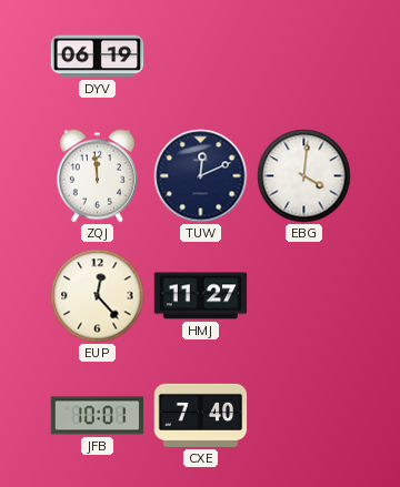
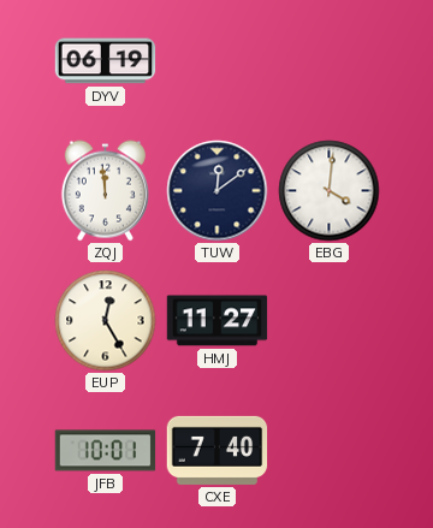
TUW: 12:11 -> 12:09 (218, 191)
EUP: 12:23 -> 12:25 (106, 321)
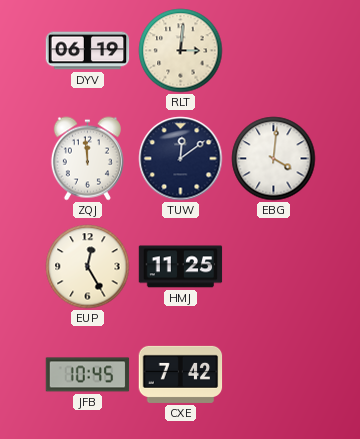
RLT: none -> 3:01 (181, 51)
HMJ: 11:27 -> 11:25 (181, 267)
JFB: 10:01 -> 10:45 (88, 375)
CXE: 7:40 -> 7:42 (181, 374)
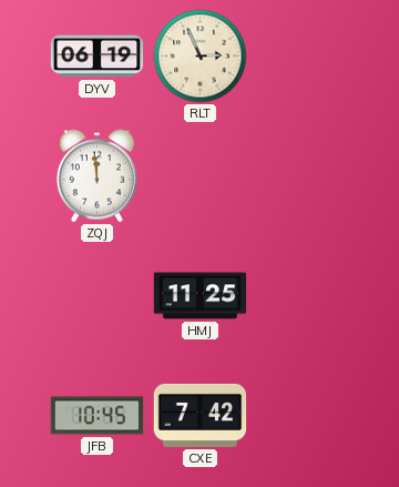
RLT: 3:01 -> 2:56 (201, 57)
TUW: 12:09 -> none (181, 159)
EBG: 4:01 -> none (274, 159)
EUP: 12:25 -> none (88, 267)
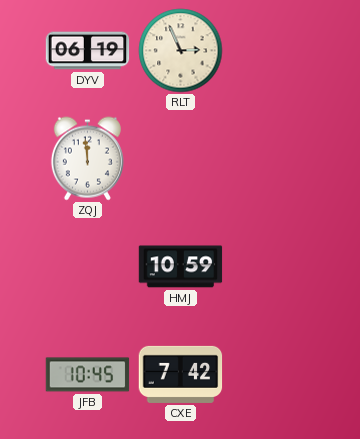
HMJ: 11:25 -> 10:59 (181, 267)
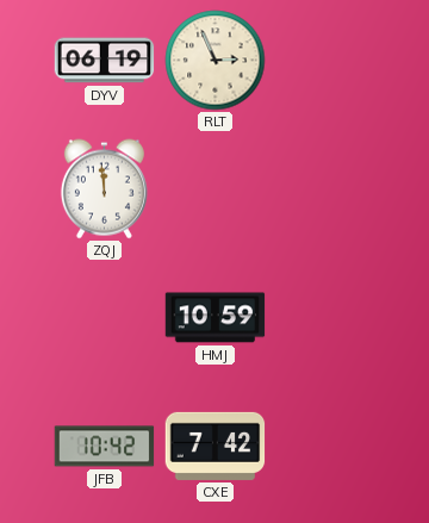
JFB: 10:45 -> 10:42 (105, 447)
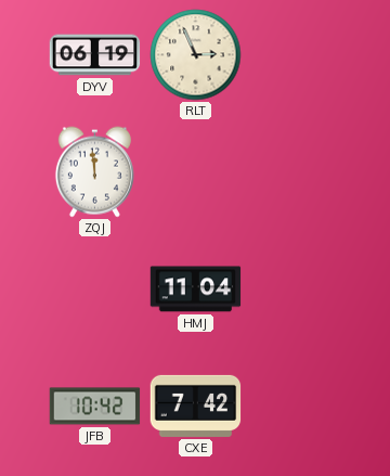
HMJ: 10:59 -> 11:04 (196, 290)
